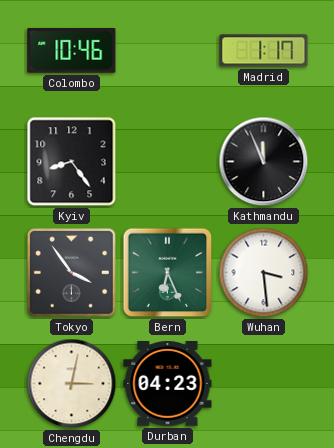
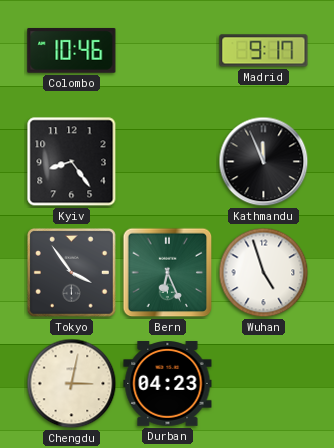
Madrid: 1:17 -> 9:17 (264, 51)
Wuhan: 3:29 -> 4:57 (264, 273)
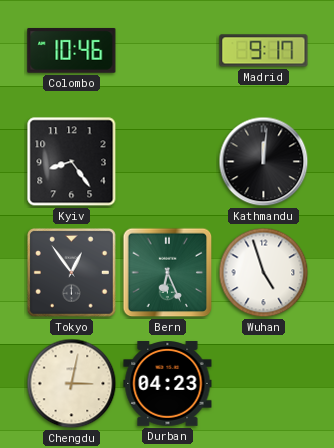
Kathmandu: 11:56 -> 12:01 (264, 162)
Tokyo: 3:54 -> 12:54 (71, 272)
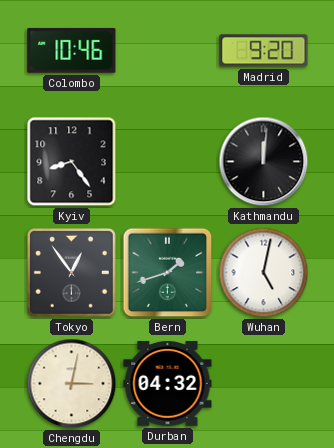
Madrid: 9:17 -> 9:20 (264, 51)
Bern: 6:26 -> 1:42 (168, 273)
Wuhan: 4:57 -> 5:02 (264, 273)
Durban: 04:23 -> 04:32 (168, 384)
